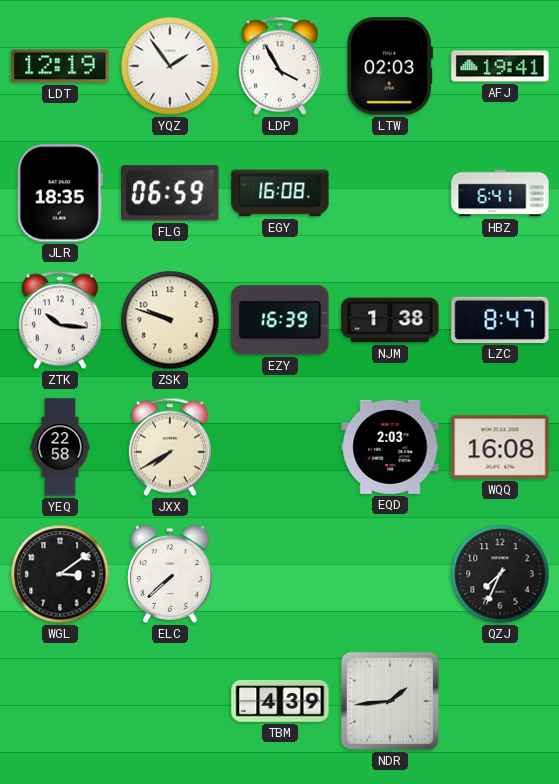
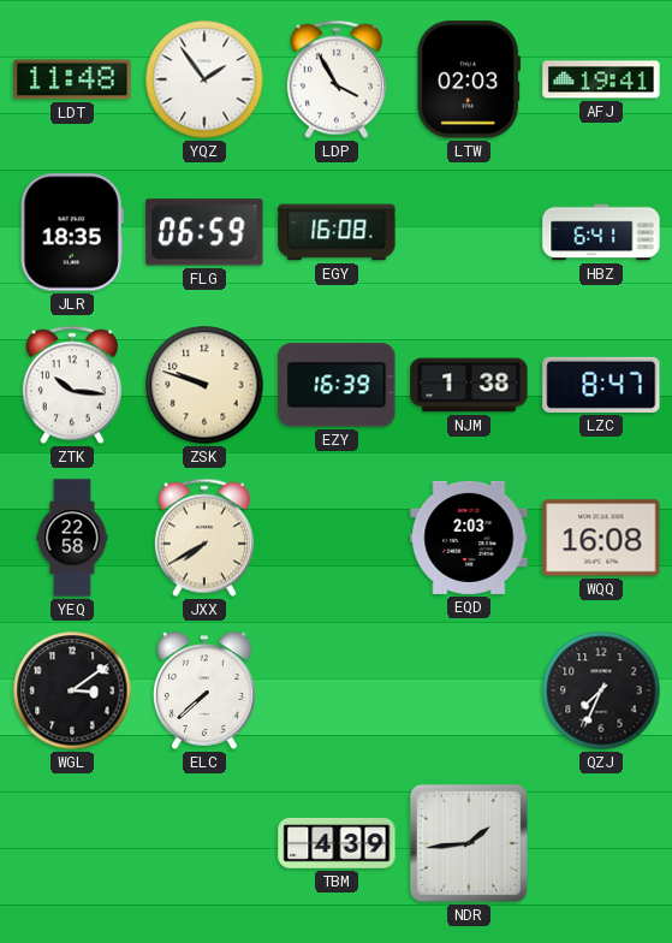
LDT: 12:19 -> 11:48 (72, 79)
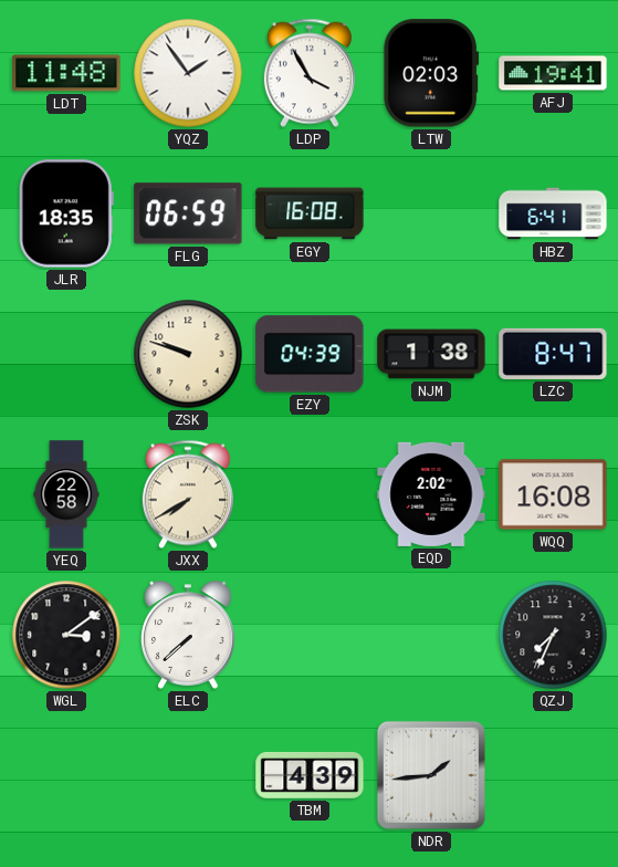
ZTK: 10:16 -> none (72, 385)
EZY: 16:39 -> 04:39 (310, 354)
EQD: 2:03 -> 2:02 (431, 494)
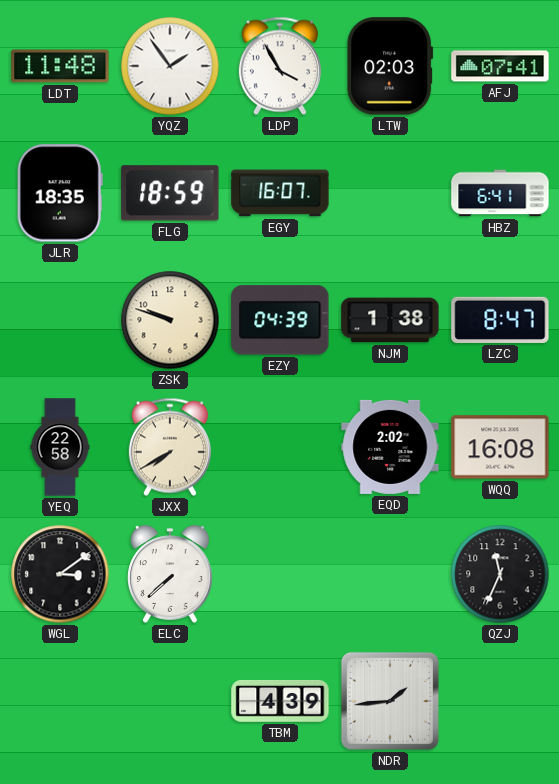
AFJ: 19:41 -> 07:41 (500, 66)
FLG: 06:59 -> 18:59 (170, 193)
EGY: 16:08 -> 16:07 (280, 193)
QZJ: 7:34 -> 11:34 (500, 574)
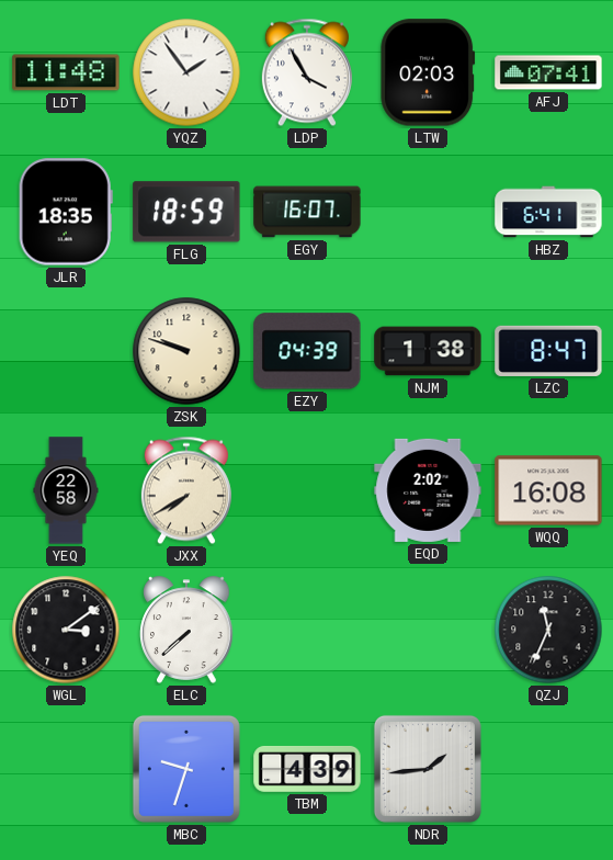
MBC: none -> 9:33 (186, 769)
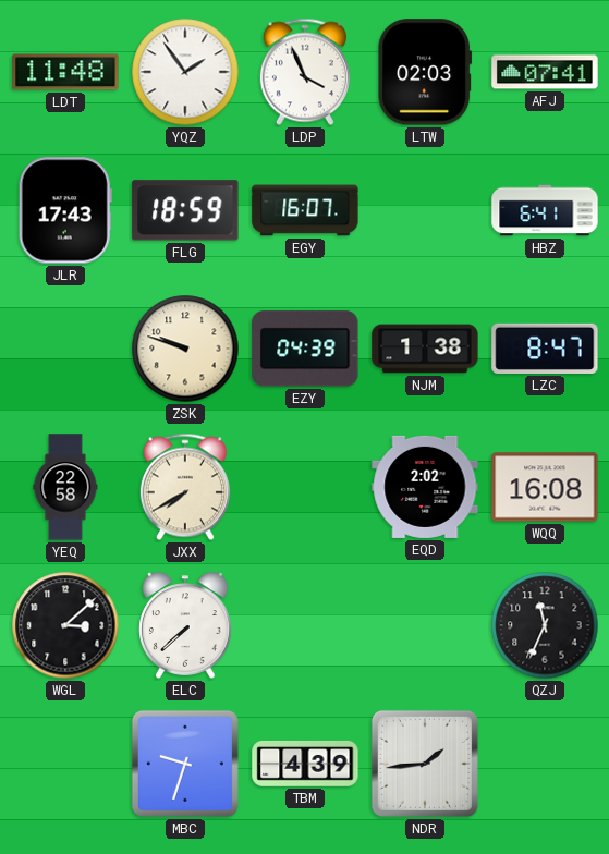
LDP: 3:55 -> 3:56 (305, 72)
JLR: 18:35 -> 17:43 (65, 210)
WGL: 3:09 -> 3:08 (65, 625)
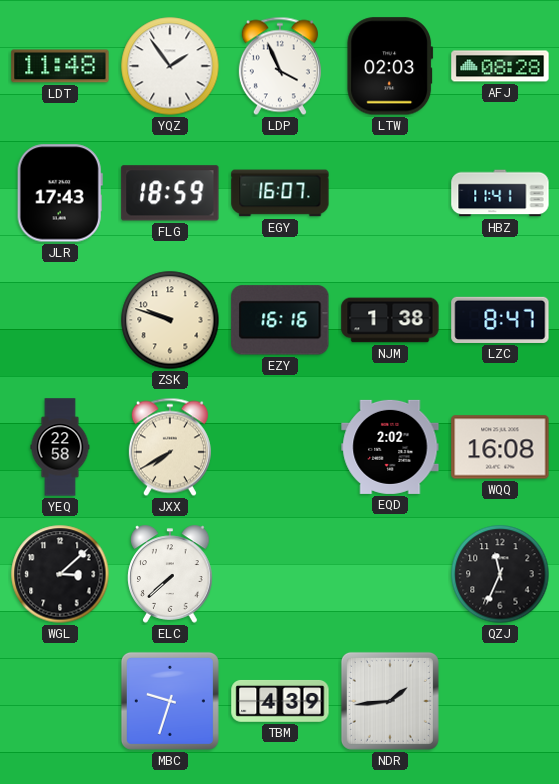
AFJ: 07:41 -> 08:28 (500, 66)
HBZ: 6:41 -> 11:41 (500, 193)
EZY: 04:39 -> 16:16 (280, 320)
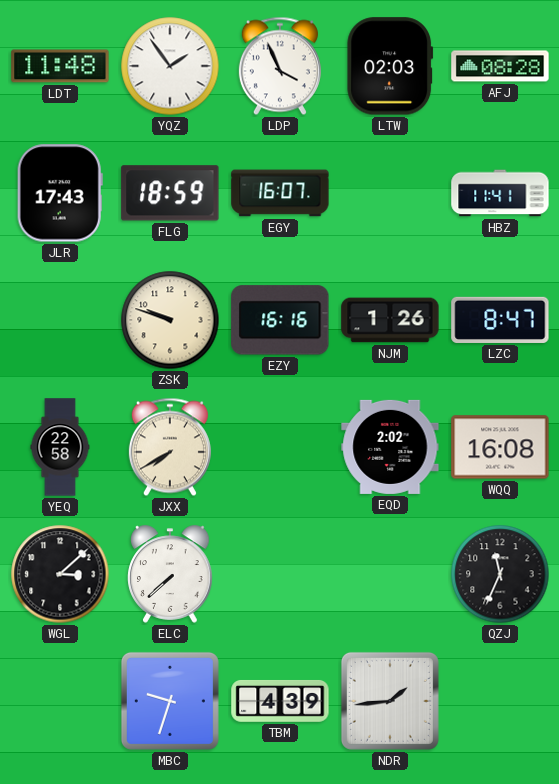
NJM: 1:38 -> 1:26 (390, 320)
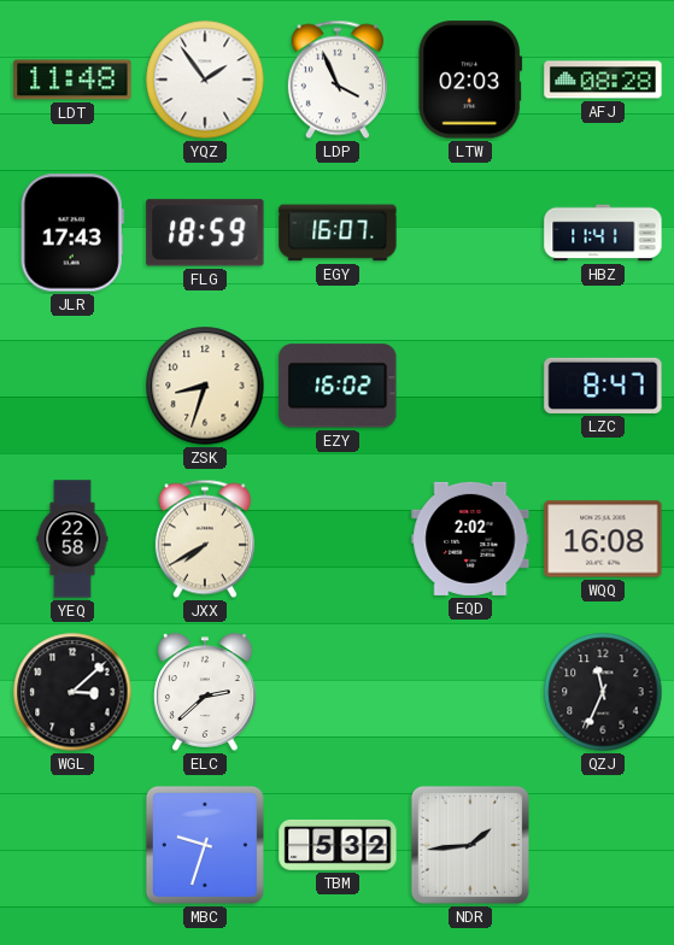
ZSK: 9:48 -> 8:33 (205, 386)
EZY: 16:16 -> 16:02 (338, 386)
NJM: 1:26 -> none (390, 320)
ELC: 7:38 -> 2:38 (205, 692)
TBM: 4:39 -> 5:32 (338, 845)
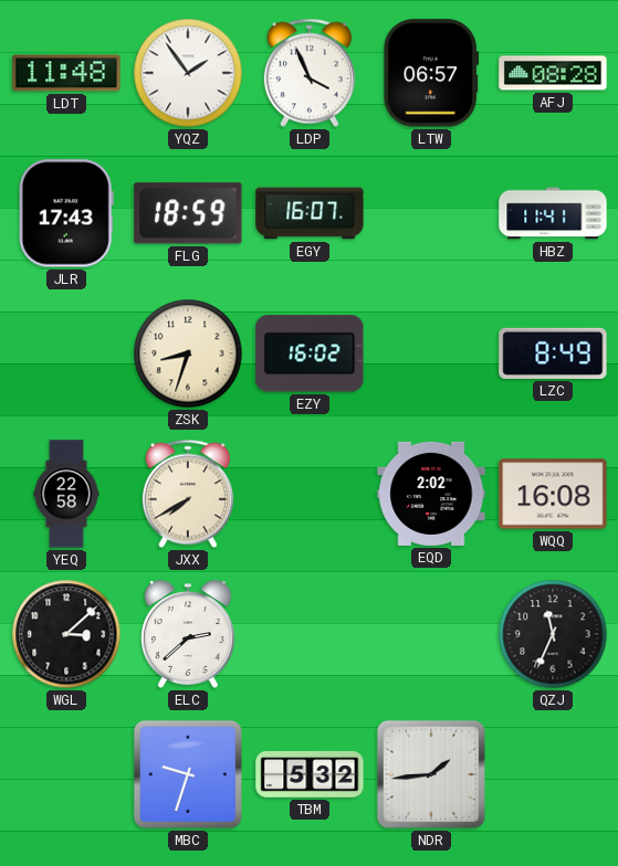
LTW: 02:03 -> 06:57 (431, 73)
LZC: 8:47 -> 8:49 (553, 353)
